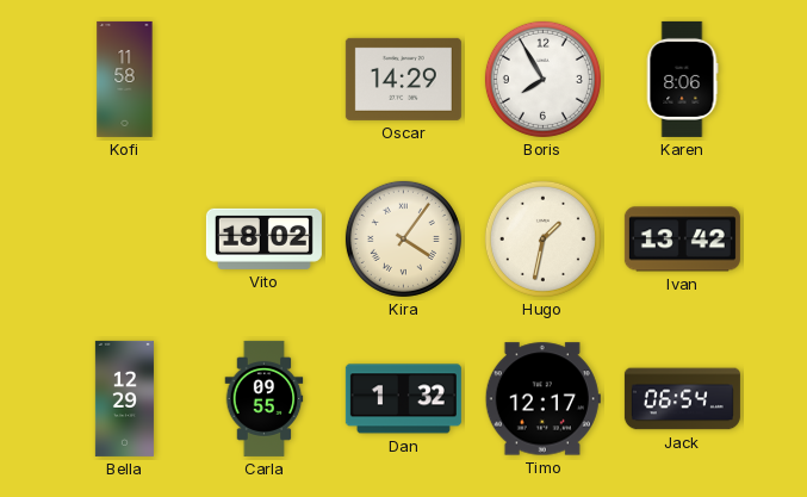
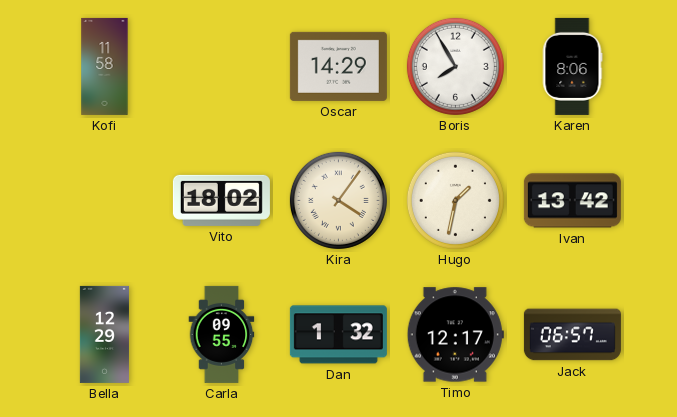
Jack: 06:54 -> 06:57 (572, 335)
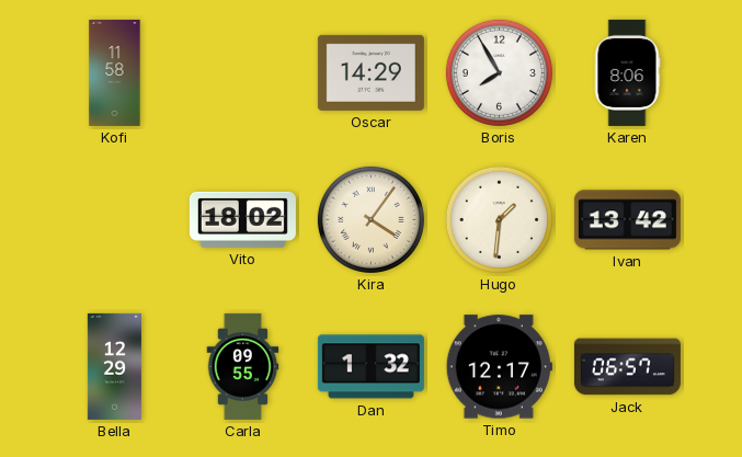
Hugo: 1:32 -> 1:31 (499, 219)
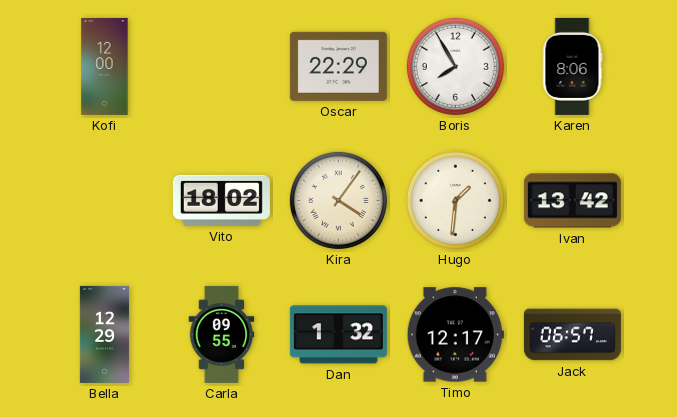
Kofi: 11:58 -> 12:00 (105, 66)
Oscar: 14:29 -> 22:29 (338, 66)
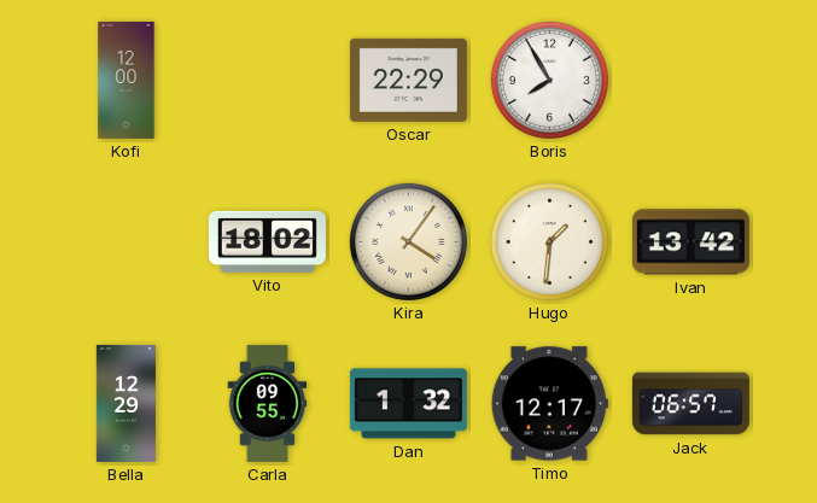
Karen: 8:06 -> none (572, 66)
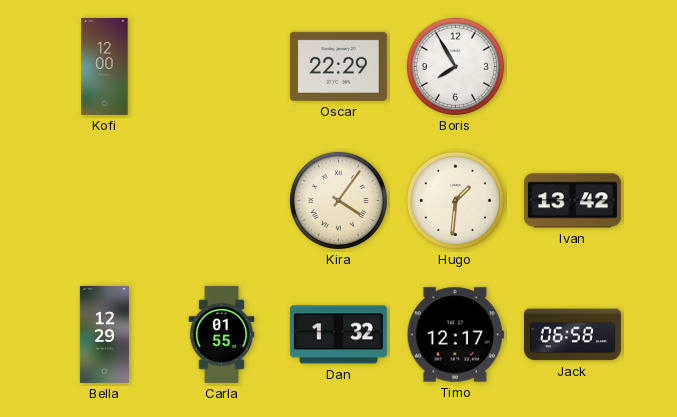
Vito: 18:02 -> none (267, 241)
Carla: 09:55 -> 01:55 (222, 334)
Jack: 06:57 -> 06:58 (572, 335)
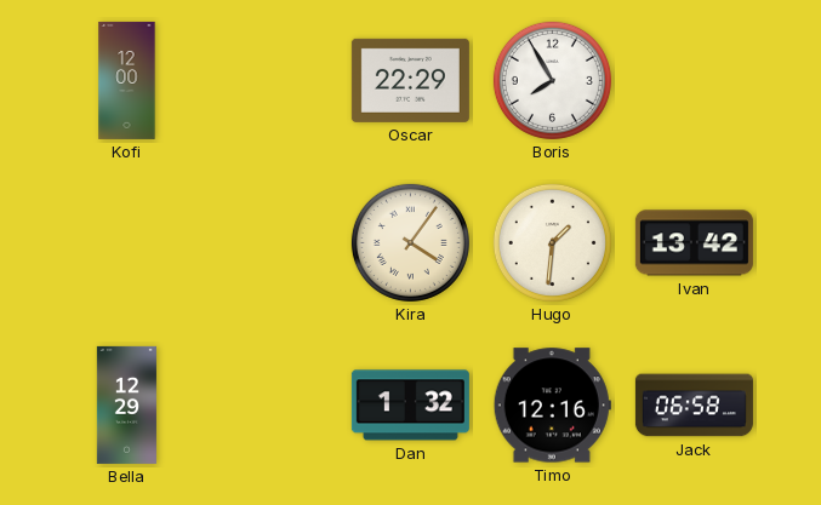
Carla: 01:55 -> none (222, 334)
Timo: 12:17 -> 12:16 (552, 406)
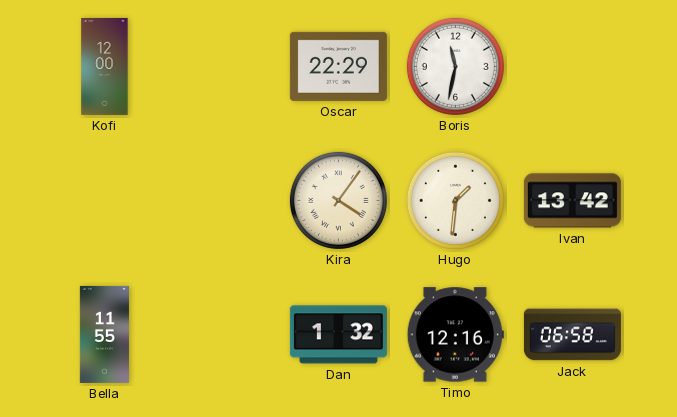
Boris: 7:55 -> 11:32 (455, 66)
Bella: 12:29 -> 11:55 (104, 334)
